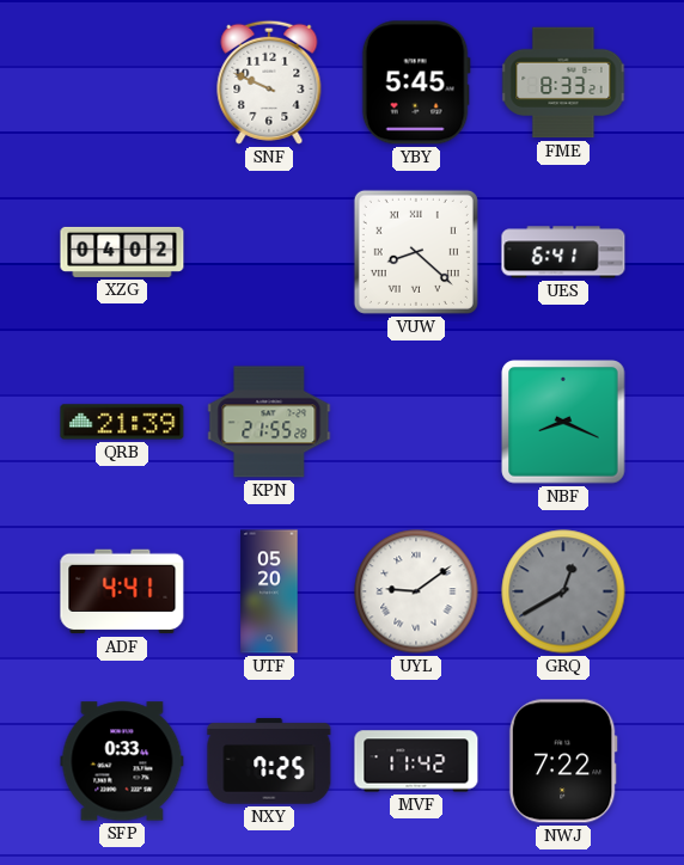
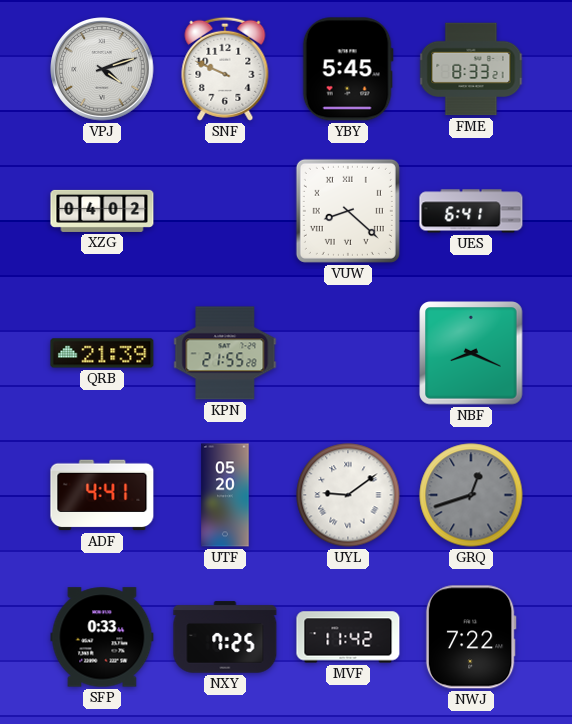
VPJ: none -> 4:12 (102, 69)
GRQ: 12:40 -> 12:42 (471, 495)
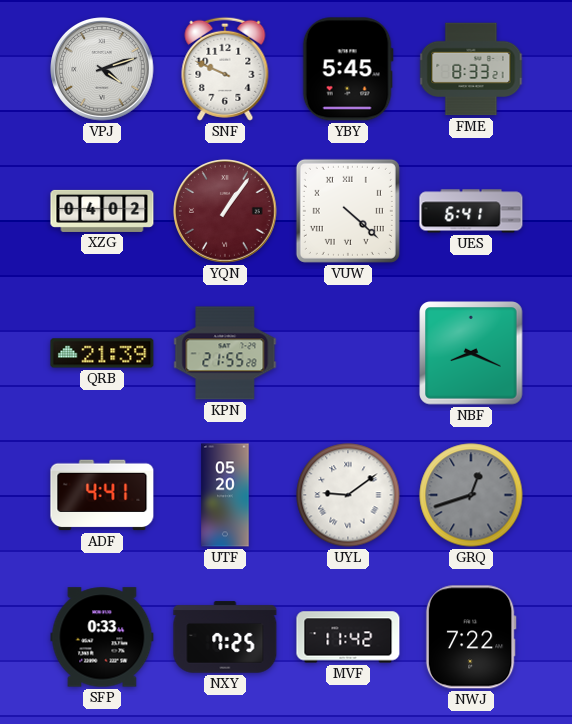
YQN: none -> 1:06 (225, 211)
VUW: 8:22 -> 4:22 (348, 211)
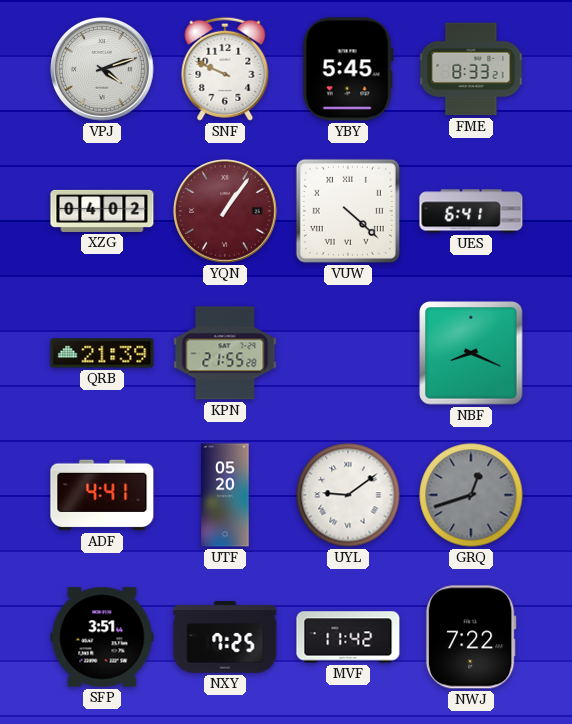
SFP: 0:33 -> 3:51 (102, 637)
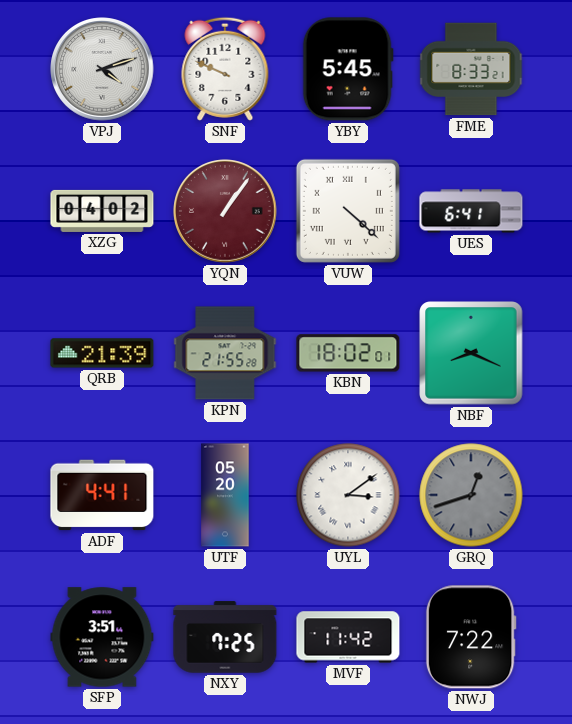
KBN: none -> 18:02 (348, 353)
UYL: 9:09 -> 3:09 (348, 495)
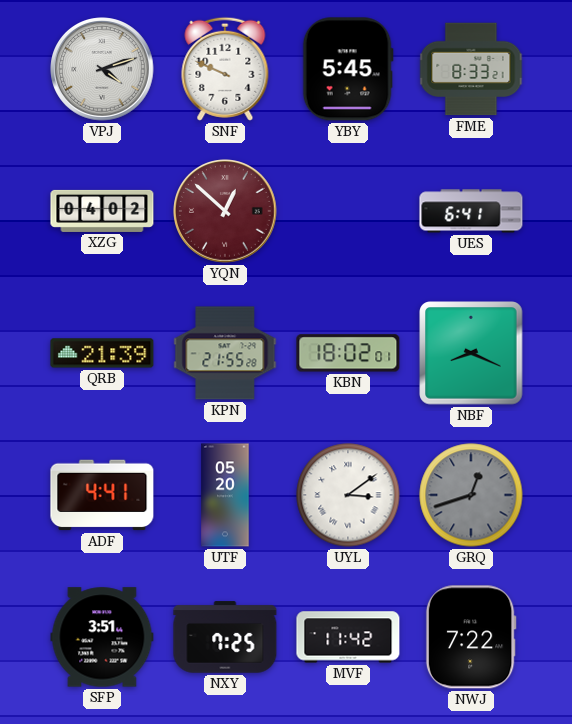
YQN: 1:06 -> 12:52 (225, 211)
VUW: 4:22 -> none (348, 211)
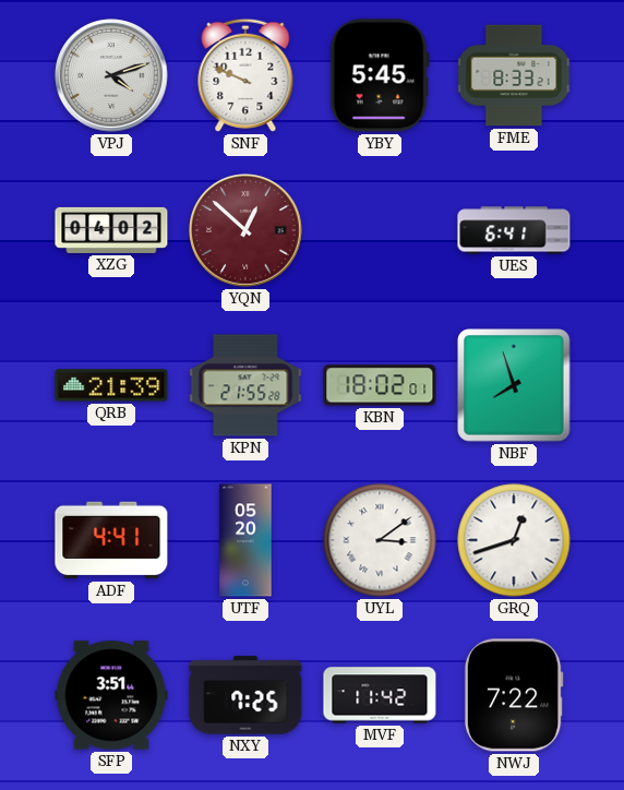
NBF: 8:19 -> 7:57 (514, 385)
GRQ dial: grey -> white (514, 540)
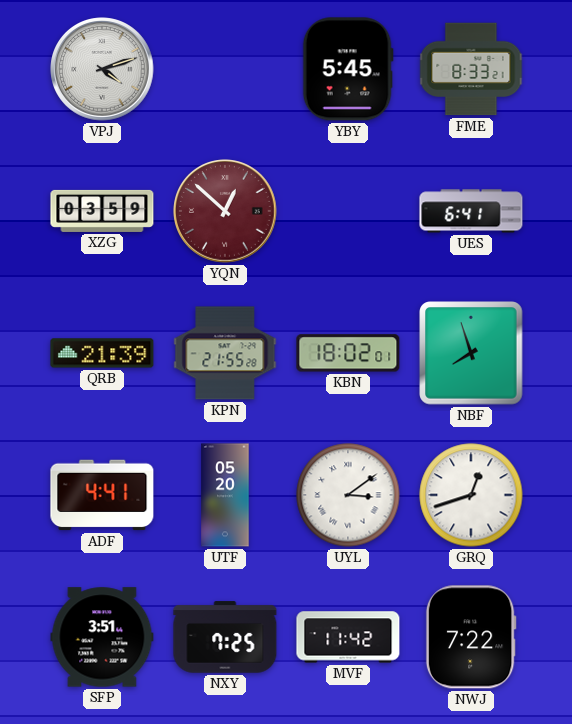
SNF: 9:49 -> none (245, 75)
XZG: 04:02 -> 03:59 (102, 211)
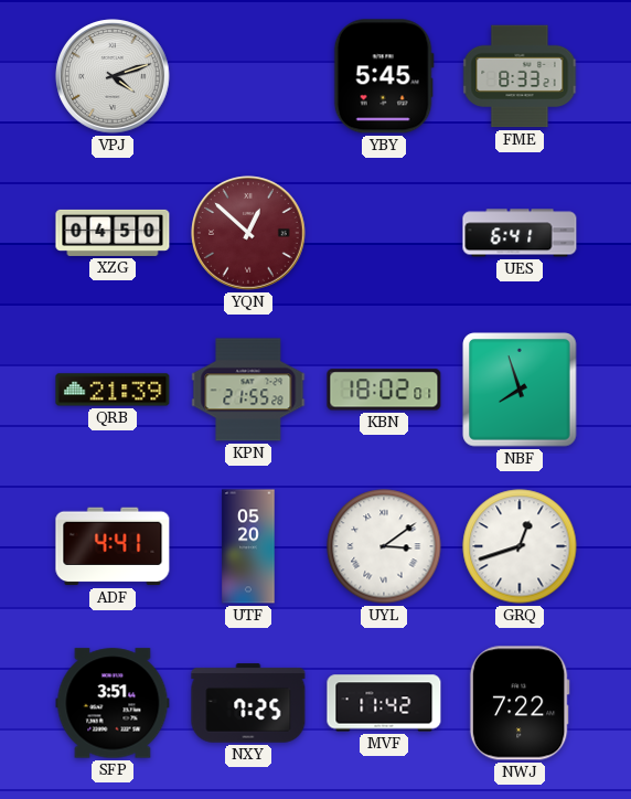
XZG: 03:59 -> 04:50 (113, 233)
